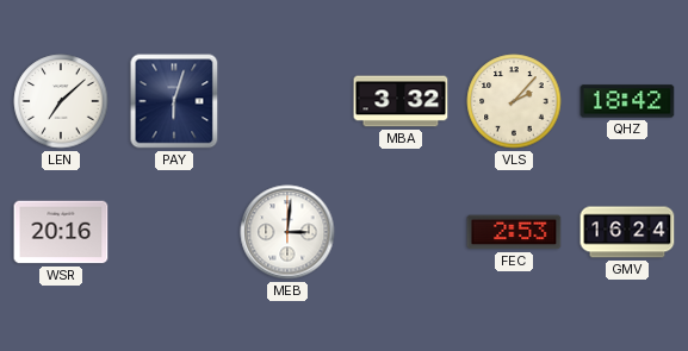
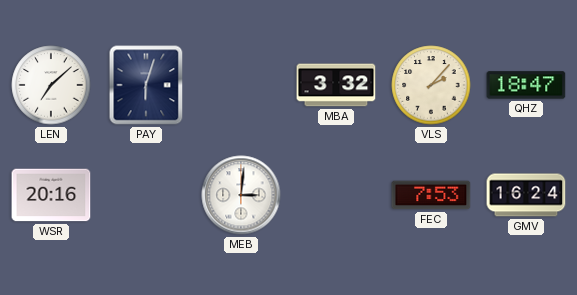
QHZ: 18:42 -> 18:47 (526, 85)
FEC: 2:53 -> 7:53 (431, 195)
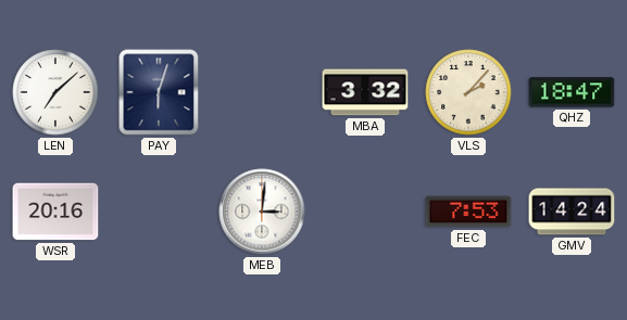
GMV: 16:24 -> 14:24 (572, 212)
